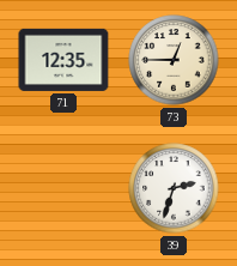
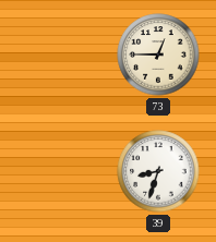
71: 12:35 -> none (63, 60)
39: 2:33 -> 8:33 (158, 171)
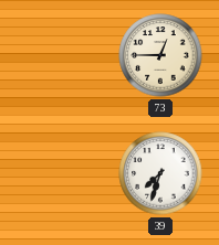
39: 8:33 -> 7:33 (160, 173)
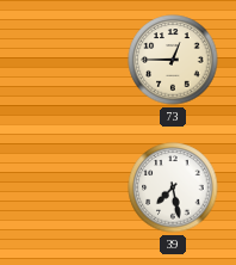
39: 7:33 -> 7:28 (173, 187)
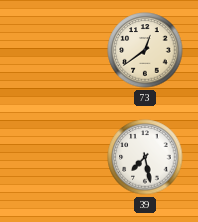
73: 12:45 -> 12:39 (145, 50)
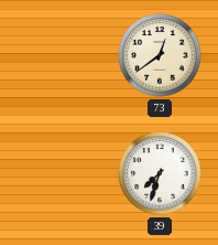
39: 7:28 -> 7:33 (160, 173)
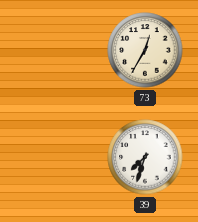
73: 12:39 -> 12:35 (145, 50)
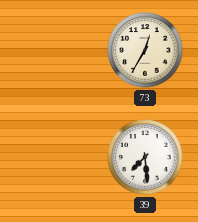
39: 7:33 -> 7:29 (145, 157)
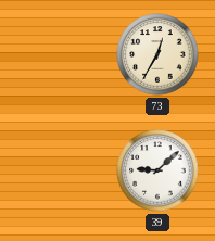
39: 7:29 -> 9:08 (157, 170)
